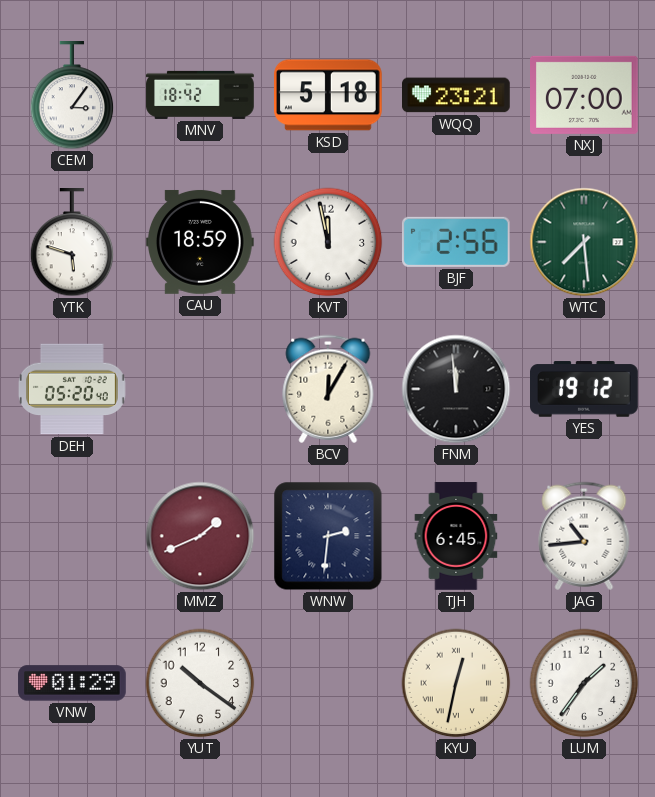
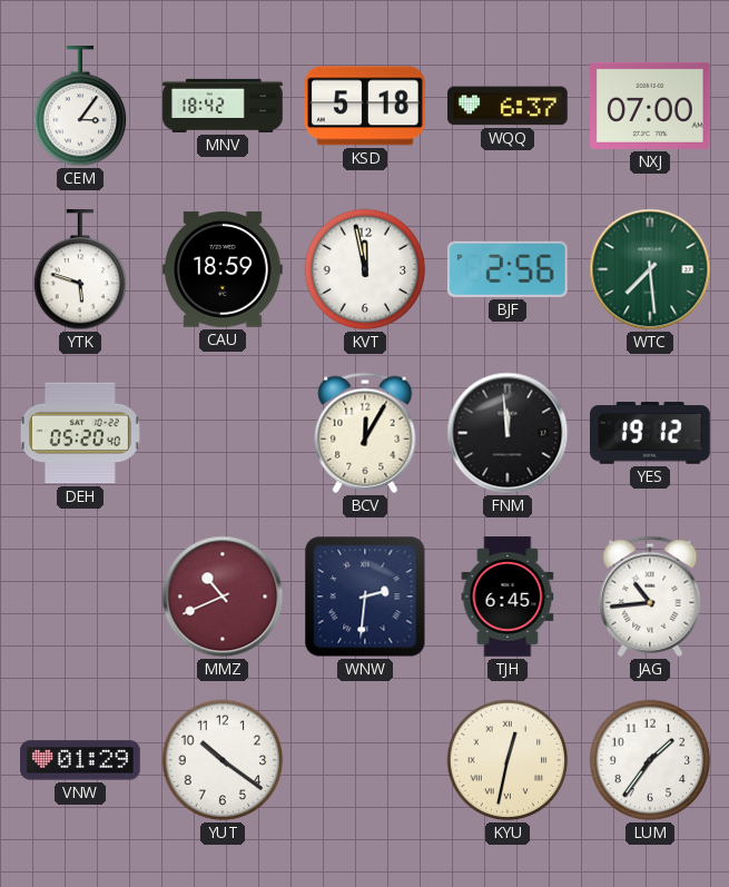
WQQ: 23:21 -> 6:37 (509, 106)
MMZ: 1:41 -> 10:41 (223, 597)
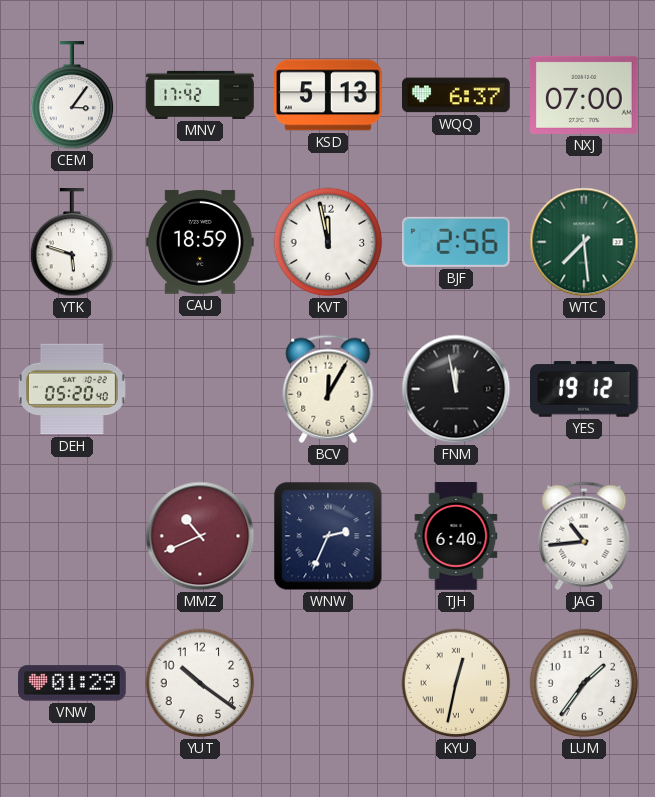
MNV: 18:42 -> 17:42 (200, 95)
KSD: 5:18 -> 5:13 (329, 95)
FNM: 11:59 -> 11:58 (456, 389)
WNW: 2:31 -> 2:34 (328, 536)
TJH: 6:45 -> 6:40 (456, 536)
